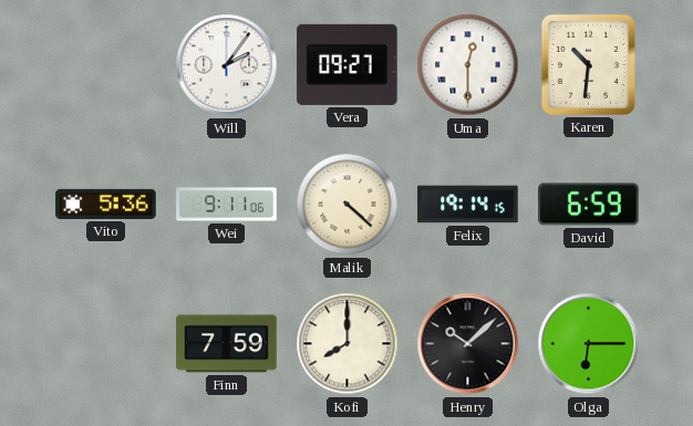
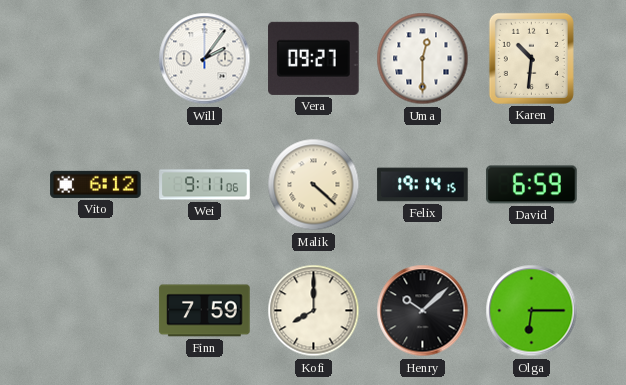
Vito: 5:36 -> 6:12 (96, 184)
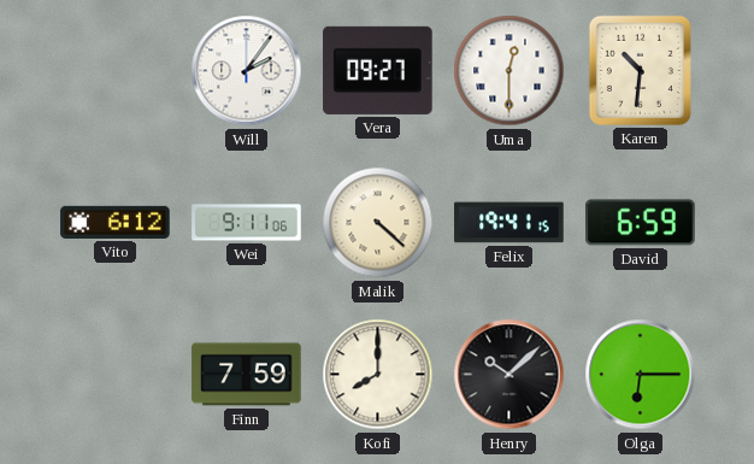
Felix: 19:14 -> 19:41 (509, 223)
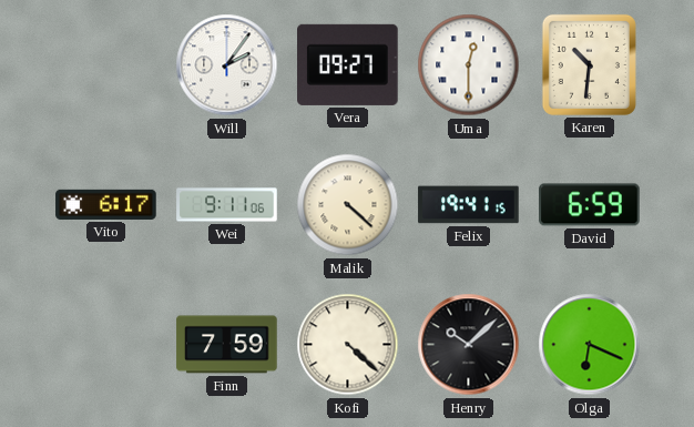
Vito: 6:12 -> 6:17 (106, 204)
Kofi: 8:00 -> 4:22 (348, 345)
Olga: 6:15 -> 6:19 (590, 345)
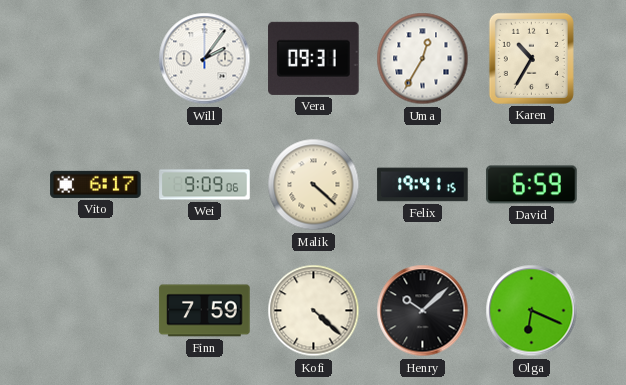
Vera: 09:27 -> 09:31 (314, 58)
Uma: 12:30 -> 12:35 (423, 59)
Karen: 10:31 -> 10:35 (531, 58)
Wei: 9:11 -> 9:09 (205, 185)
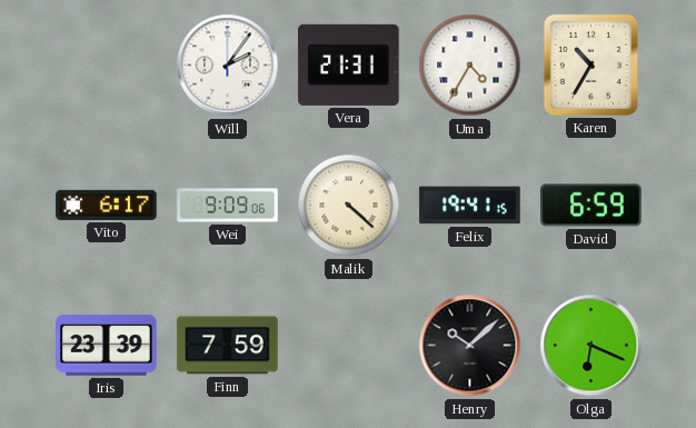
Vera: 09:31 -> 21:31 (349, 64)
Uma: 12:35 -> 4:35 (470, 66)
Iris: none -> 23:39 (107, 346)
Kofi: 4:22 -> none (314, 311)
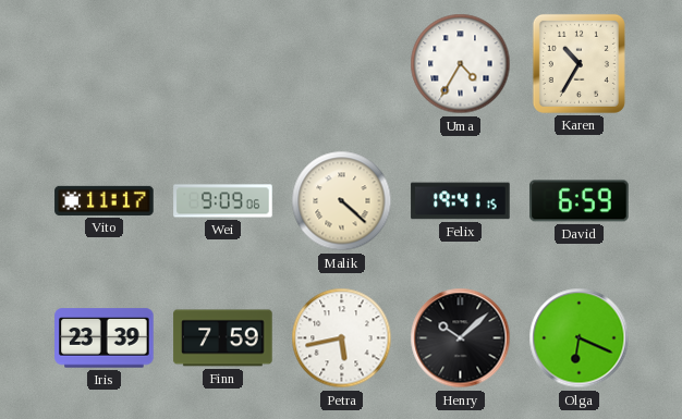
Will: 2:06 -> none (228, 66)
Vera: 21:31 -> none (349, 64)
Vito: 6:17 -> 11:17 (105, 200)
Petra: none -> 5:43 (342, 338)
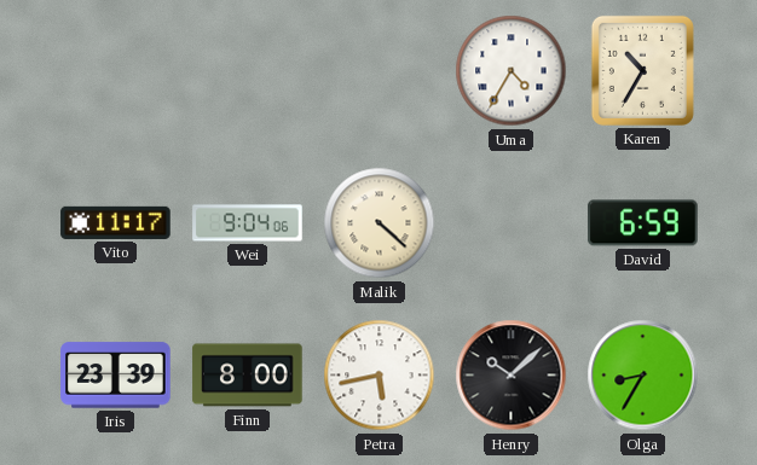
Wei: 9:09 -> 9:04 (248, 223)
Felix: 19:41 -> none (461, 201)
Finn: 7:59 -> 8:00 (248, 376)
Olga: 6:19 -> 8:35 (643, 376)
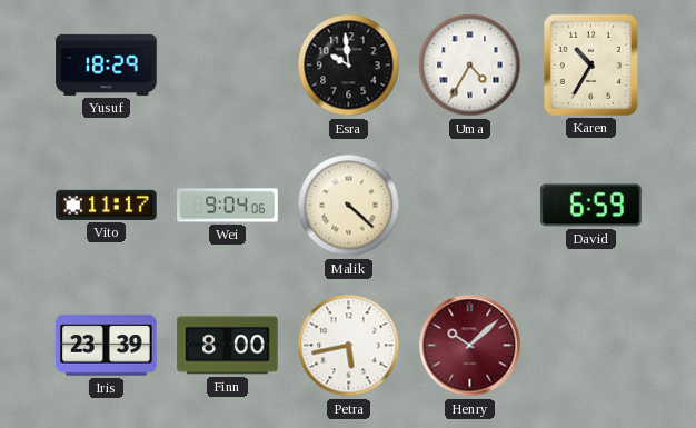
Yusuf: none -> 18:29 (107, 64)
Esra: none -> 9:59 (349, 66)
Henry dial: black -> burgundy (470, 346)
Olga: 8:35 -> none (643, 376)
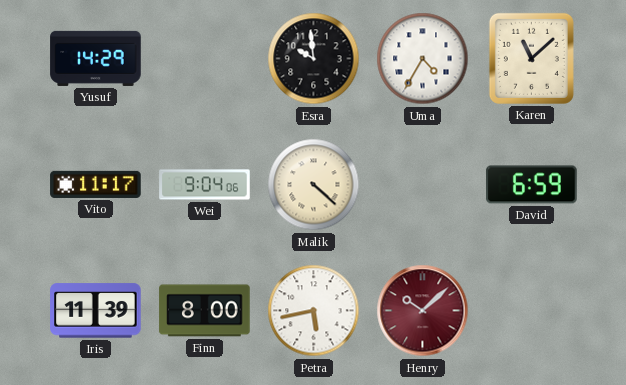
Yusuf: 18:29 -> 14:29 (96, 58)
Karen: 10:35 -> 11:08 (531, 58)
Iris: 23:39 -> 11:39 (96, 311)
